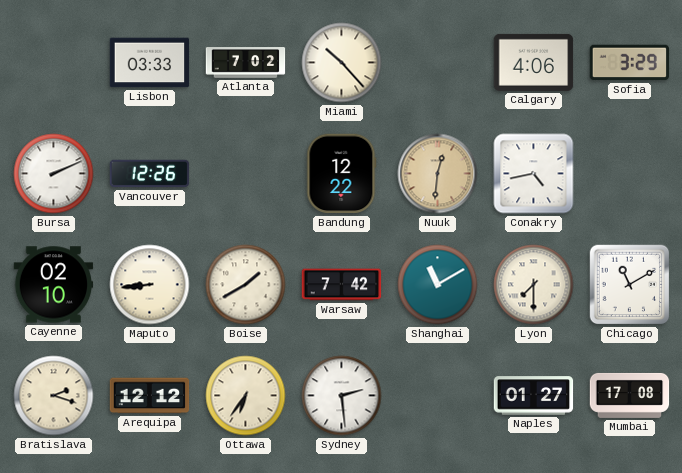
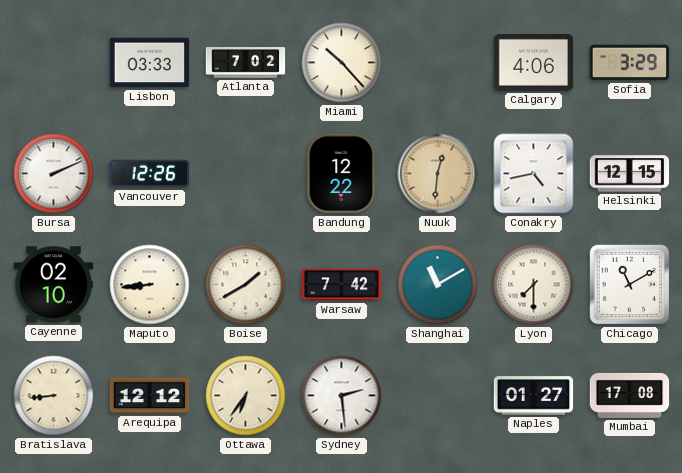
Helsinki: none -> 12:15 (630, 174)
Bratislava: 2:18 -> 8:44 (54, 396)
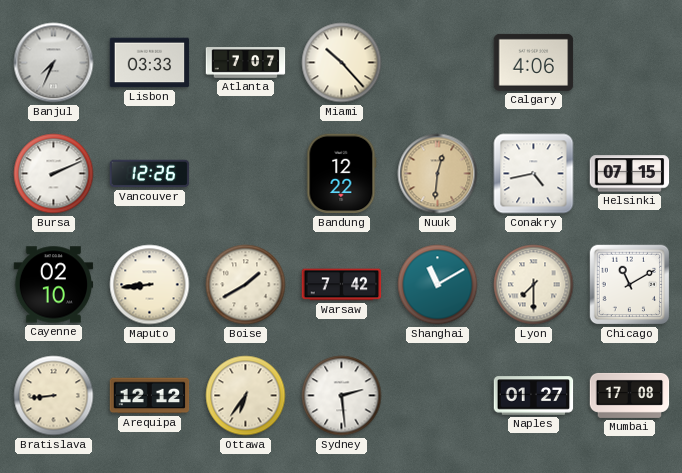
Banjul: none -> 7:34 (54, 63)
Atlanta: 7:02 -> 7:07 (246, 63)
Sofia: 3:29 -> none (630, 63)
Helsinki: 12:15 -> 07:15 (630, 174)
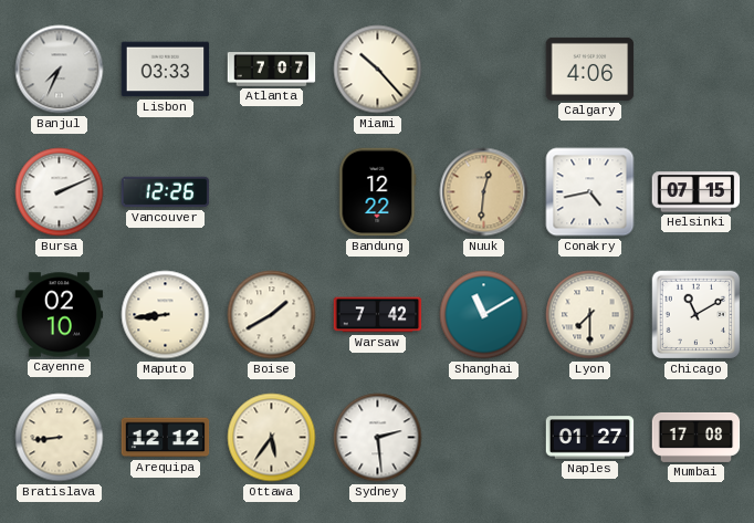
Ottawa: 6:36 -> 5:36 (272, 438)
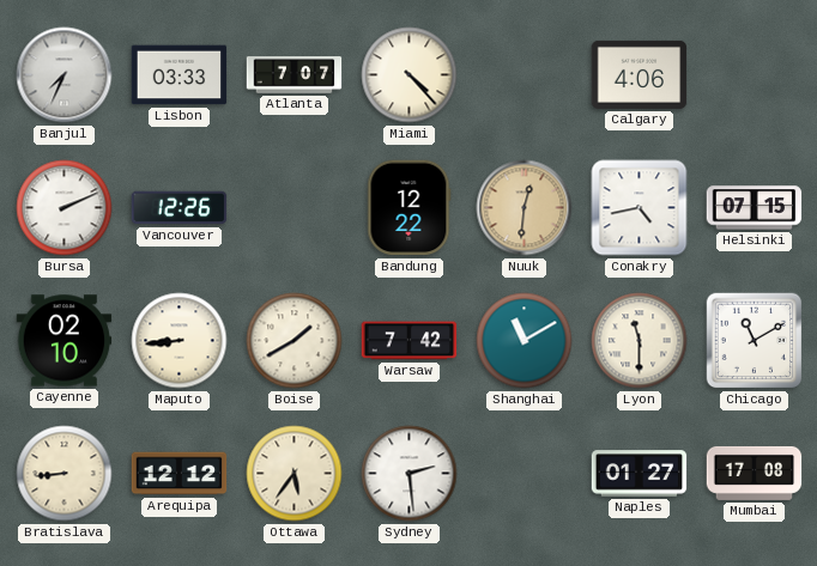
Miami: 10:23 -> 4:23 (410, 75)
Lyon: 7:30 -> 11:30 (640, 341)
